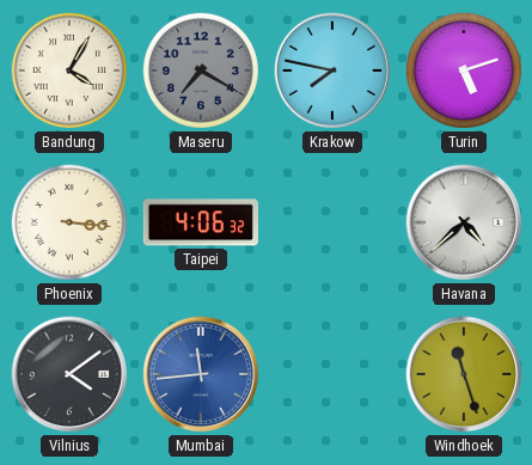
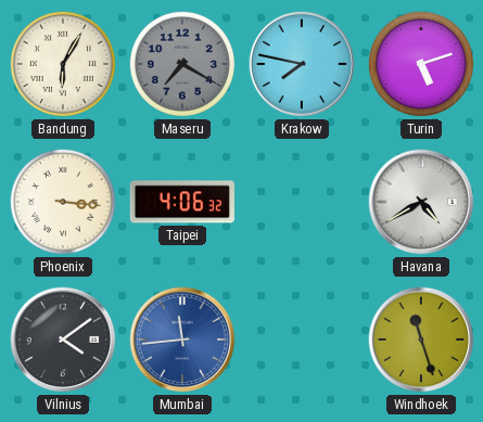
Bandung: 4:05 -> 6:05 (63, 64)
Havana: 4:38 -> 4:40 (421, 202)
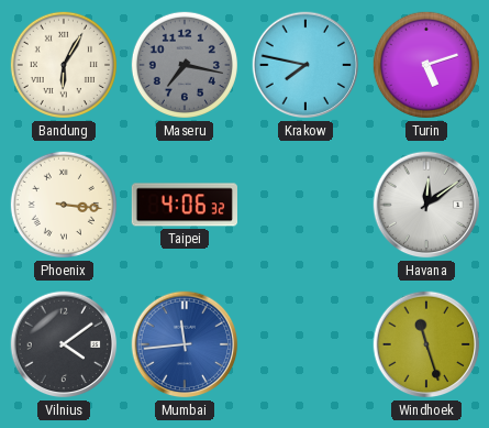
Maseru: 7:20 -> 7:17 (185, 65)
Havana: 4:40 -> 12:09 (426, 205)
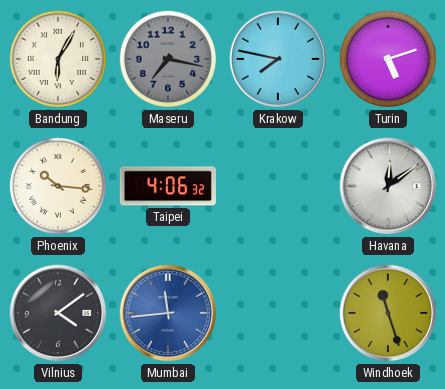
Phoenix: 3:16 -> 10:16 (58, 186)
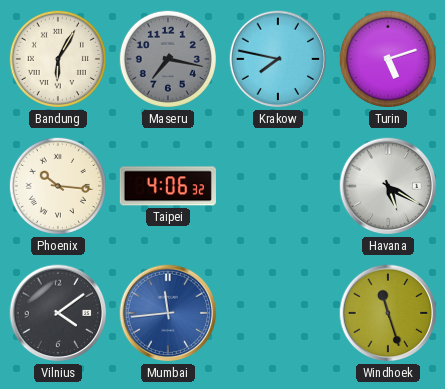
Havana: 12:09 -> 5:20 (388, 186)
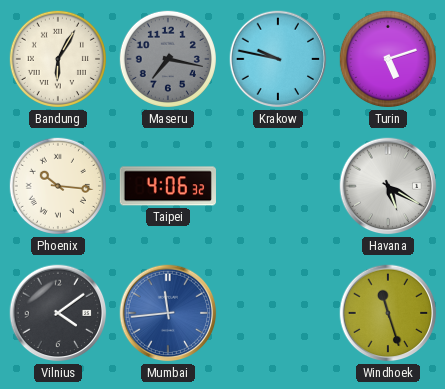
Krakow: 7:47 -> 9:47 (278, 59)
